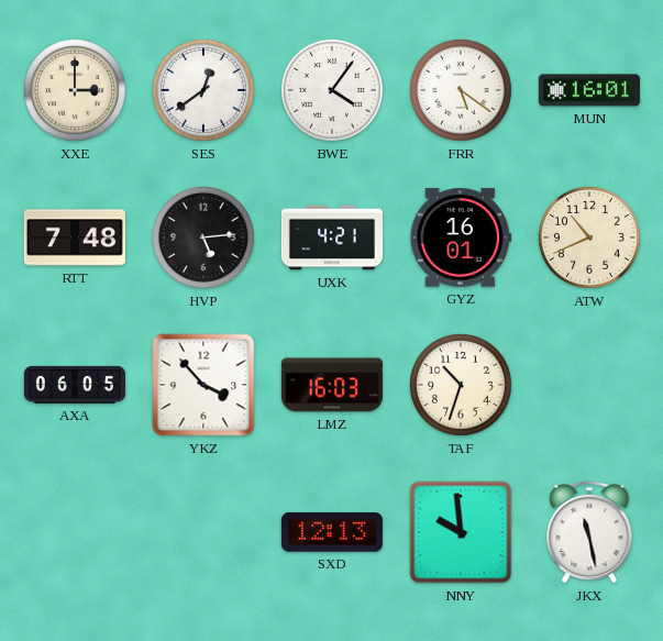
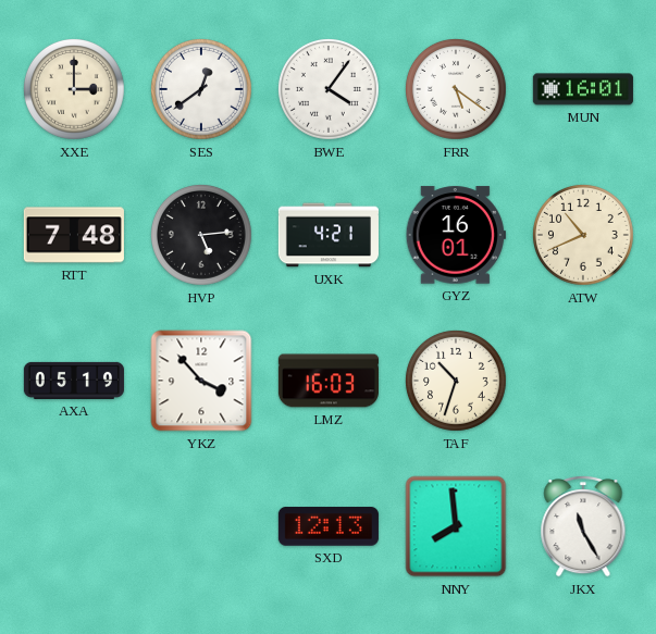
AXA: 06:05 -> 05:19 (74, 381)
NNY: 9:59 -> 7:59 (456, 526)
JKX: 11:28 -> 11:25 (583, 526)
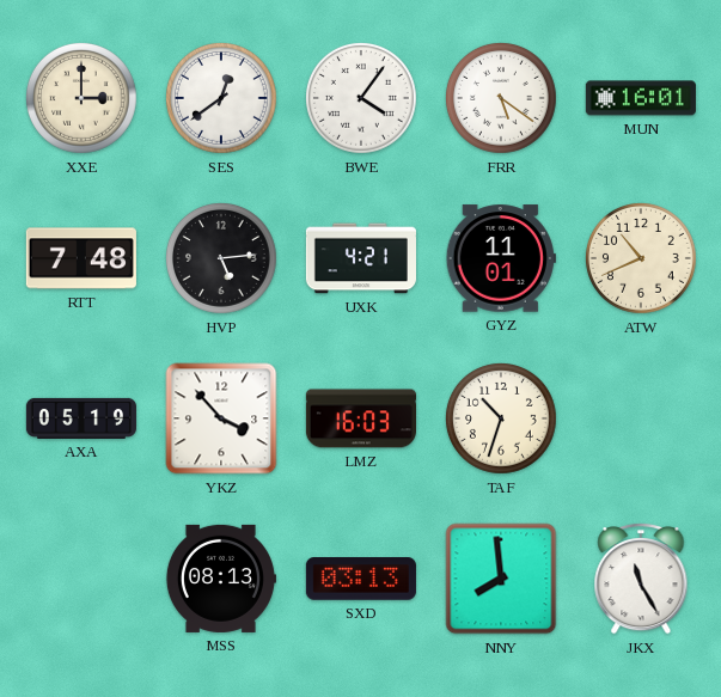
GYZ: 16:01 -> 11:01 (501, 258)
MSS: none -> 08:13 (220, 579)
SXD: 12:13 -> 03:13 (361, 579)
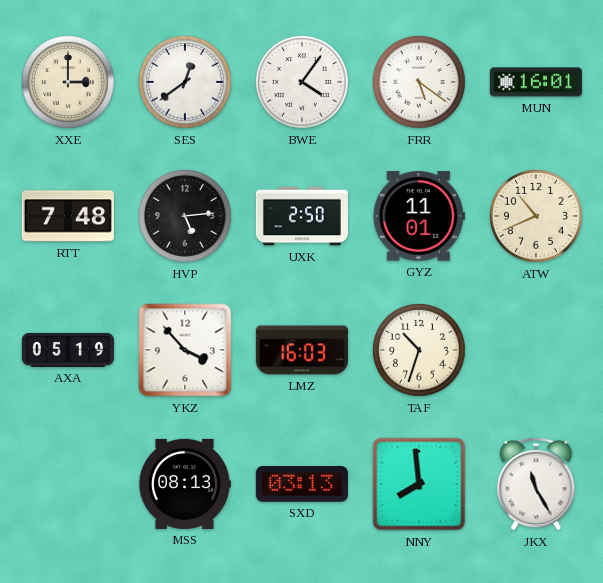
UXK: 4:21 -> 2:50 (302, 216)
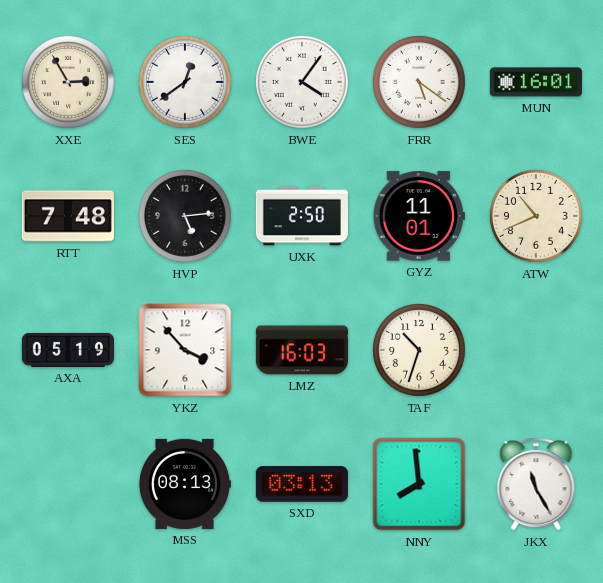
XXE: 3:00 -> 2:55 (69, 83)
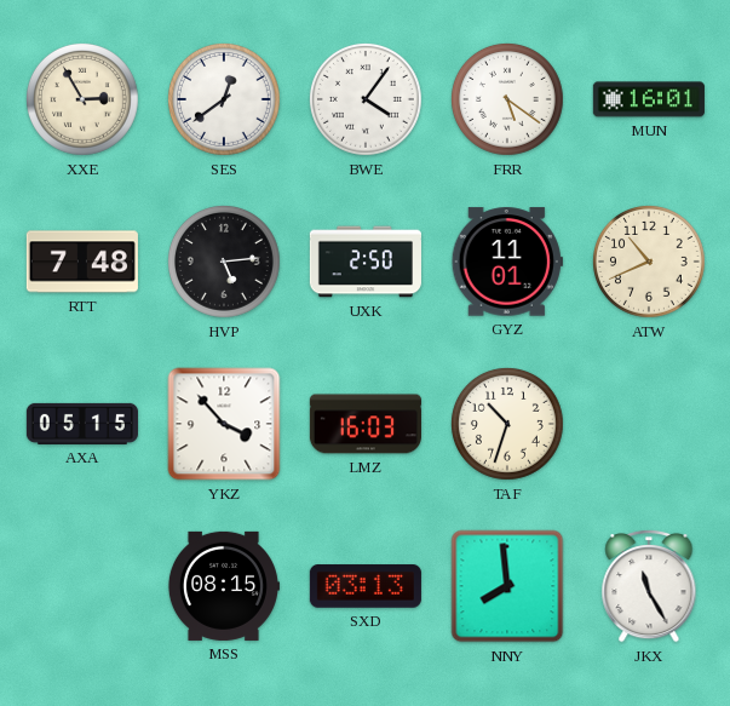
AXA: 05:19 -> 05:15 (82, 424)
MSS: 08:13 -> 08:15 (223, 586)
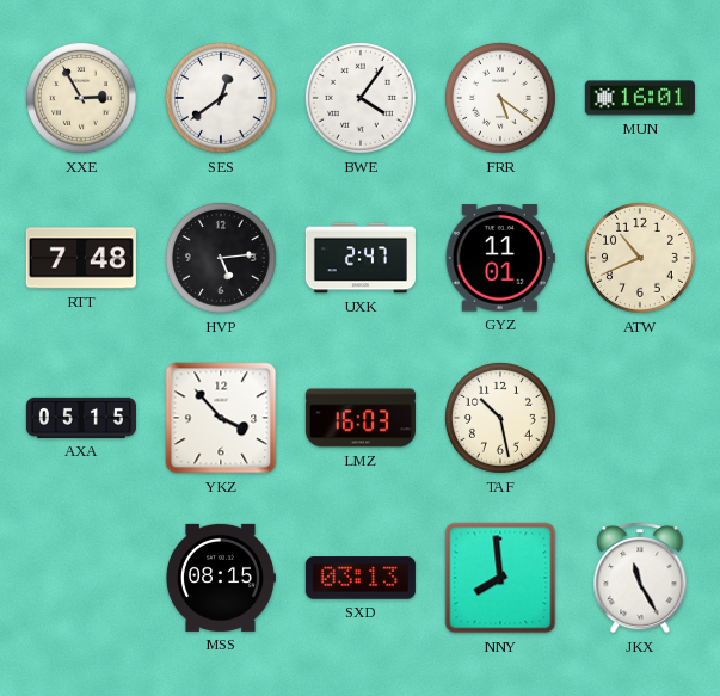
UXK: 2:50 -> 2:47 (361, 258)
TAF: 10:33 -> 10:28 (501, 419)
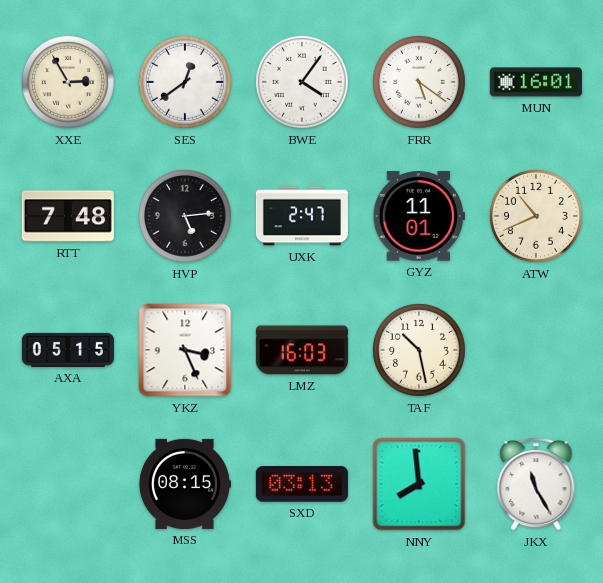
YKZ: 3:53 -> 3:26 (185, 350)
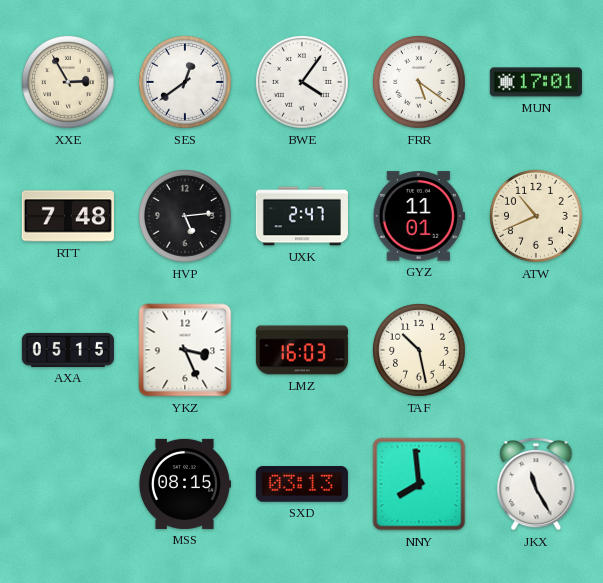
MUN: 16:01 -> 17:01 (536, 82)
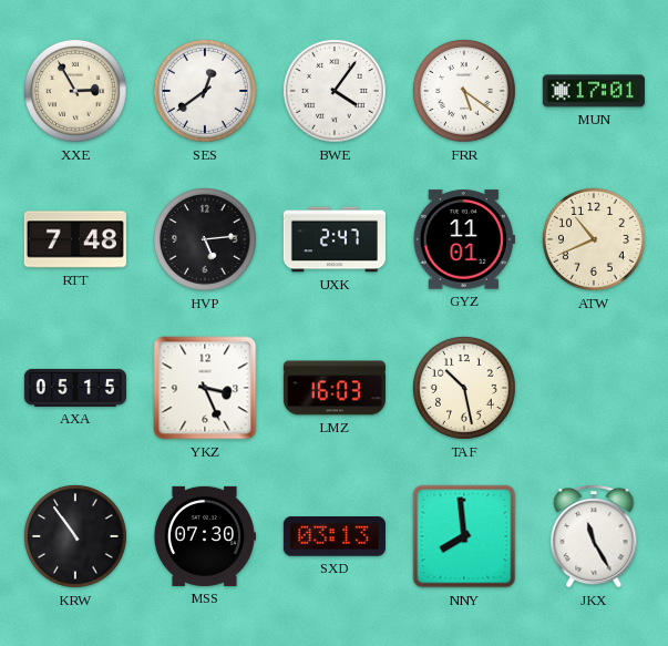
KRW: none -> 10:54 (76, 537)
MSS: 08:15 -> 07:30 (204, 536)
